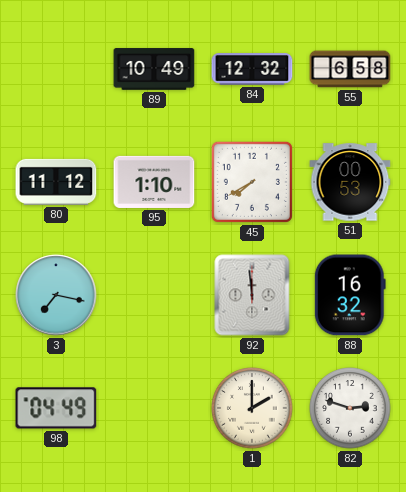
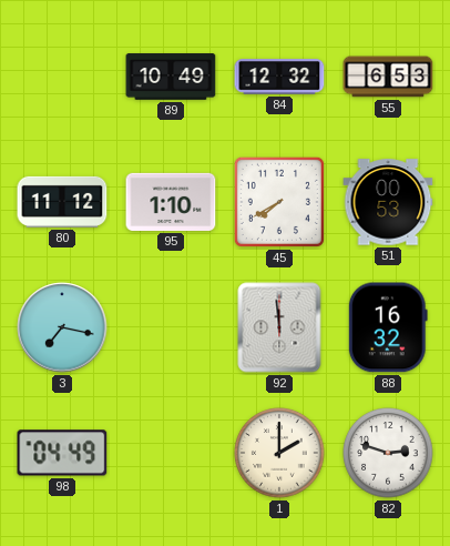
55: 6:58 -> 6:53 (388, 77)
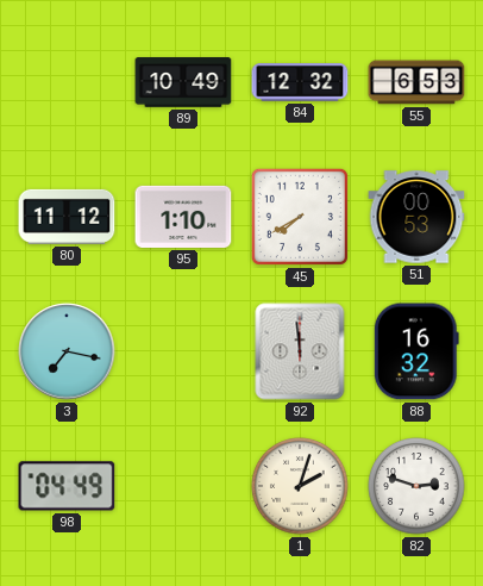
1: 2:00 -> 2:03 (300, 486)
